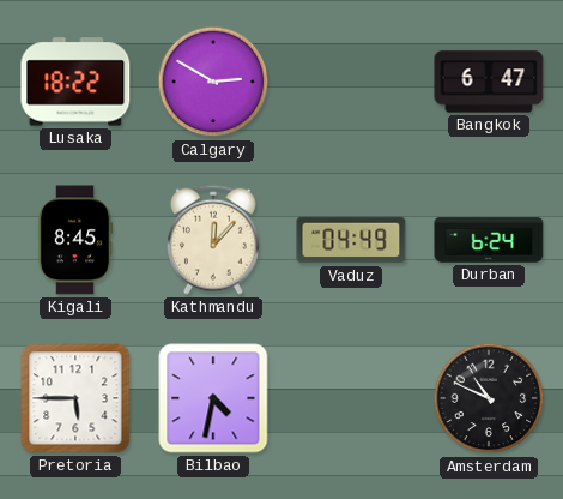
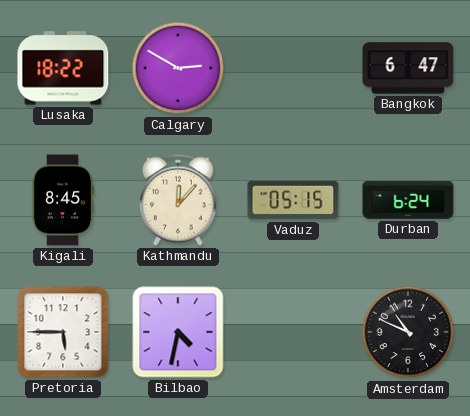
Vaduz: 04:49 -> 05:15 (293, 200)
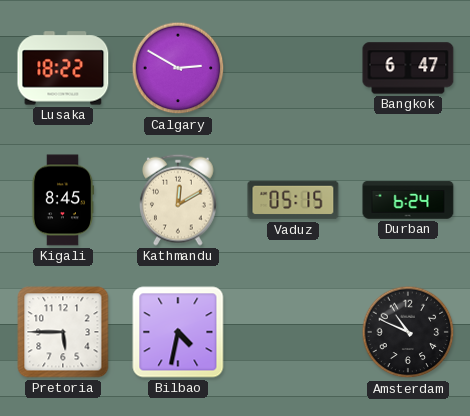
Kathmandu: 12:07 -> 12:10 (179, 200)
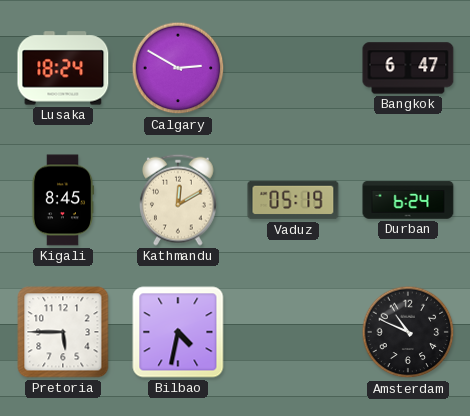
Lusaka: 18:22 -> 18:24 (63, 68)
Vaduz: 05:15 -> 05:19 (293, 200)
